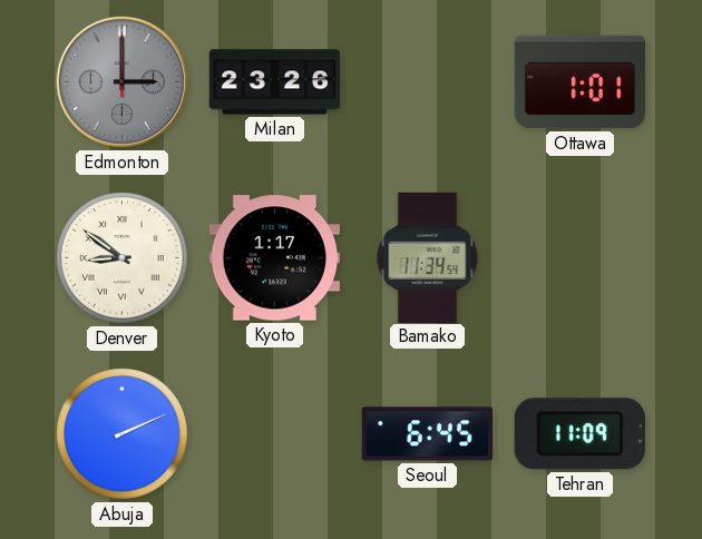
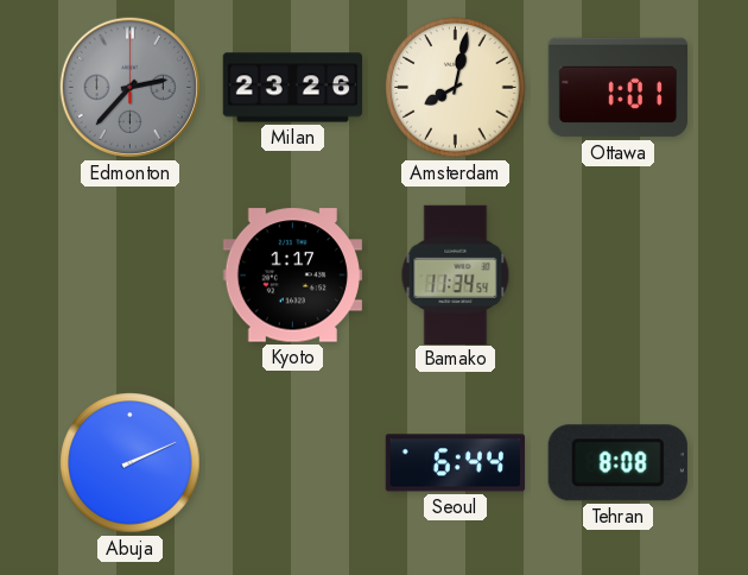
Edmonton: 3:00 -> 2:37 (129, 87)
Amsterdam: none -> 8:02 (456, 88)
Denver: 8:51 -> none (123, 258)
Seoul: 6:45 -> 6:44 (455, 463)
Tehran: 11:09 -> 8:08 (617, 463)
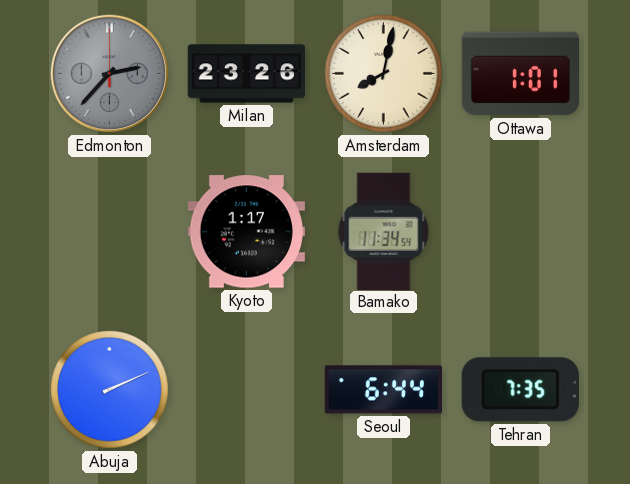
Tehran: 8:08 -> 7:35 (520, 390)
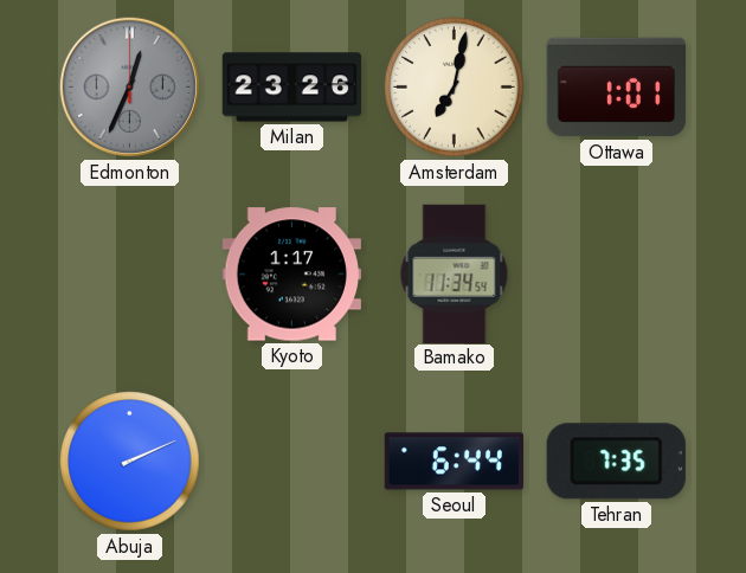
Edmonton: 2:37 -> 12:34 (129, 86)
Amsterdam: 8:02 -> 7:02 (455, 88)
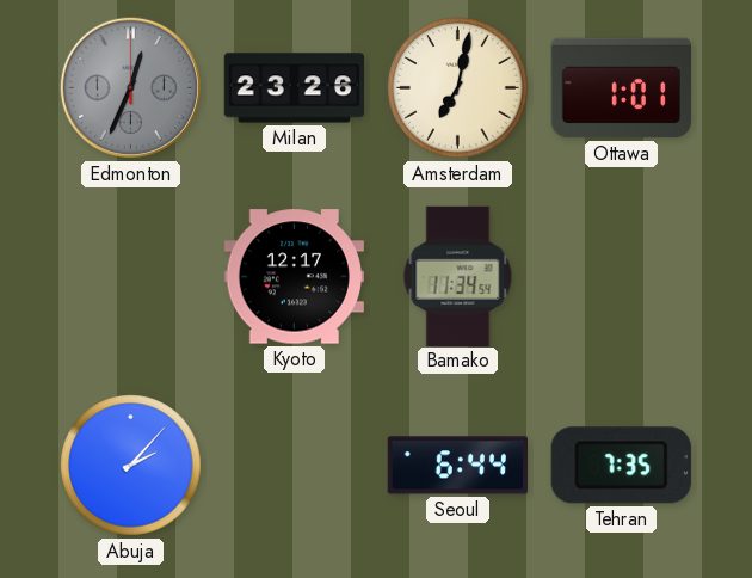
Kyoto: 1:17 -> 12:17 (294, 277)
Abuja: 2:11 -> 2:07 (131, 466)
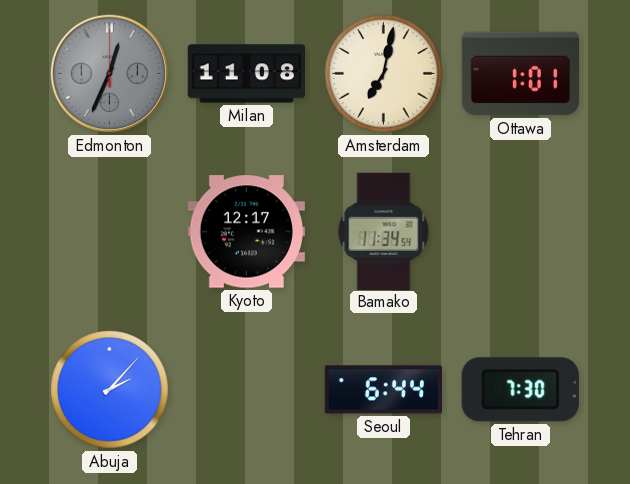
Milan: 23:26 -> 11:08 (247, 74)
Tehran: 7:35 -> 7:30 (520, 390)
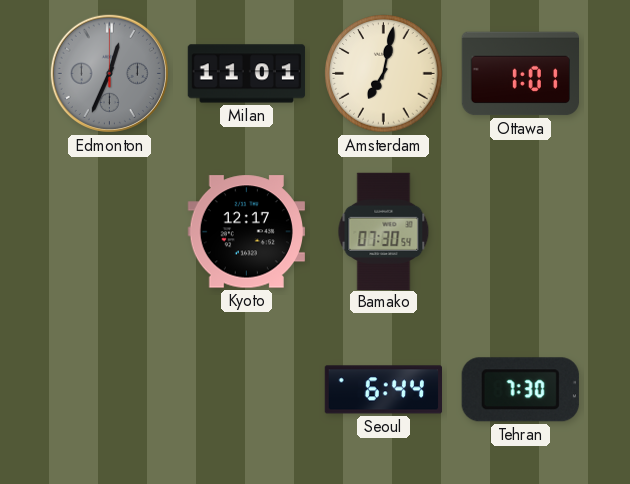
Milan: 11:08 -> 11:01 (247, 74)
Bamako: 11:34 -> 07:30 (384, 231)
Abuja: 2:07 -> none (110, 390)
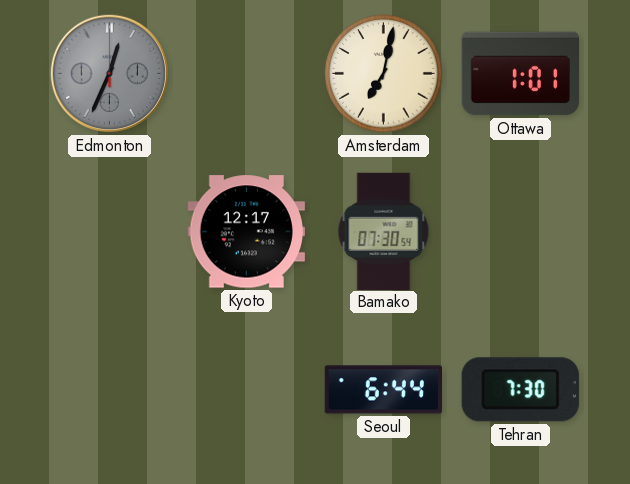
Milan: 11:01 -> none (247, 74)
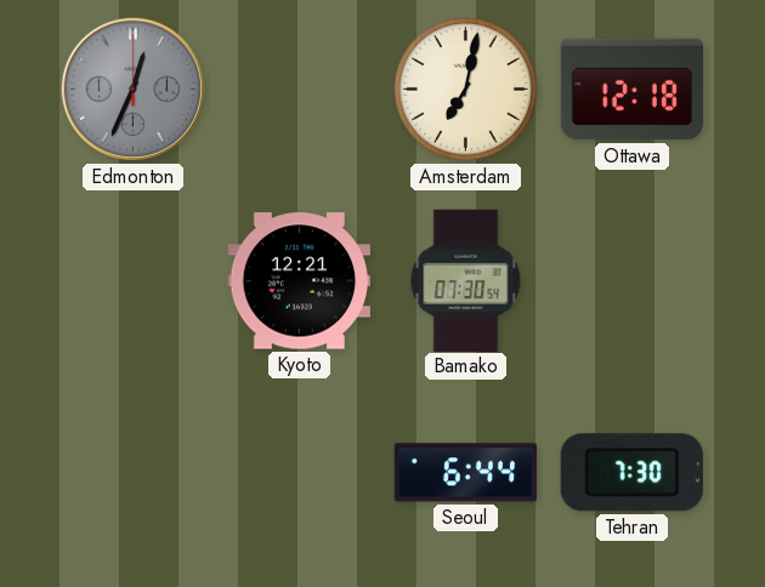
Ottawa: 1:01 -> 12:18 (631, 90)
Kyoto: 12:17 -> 12:21 (299, 281)
